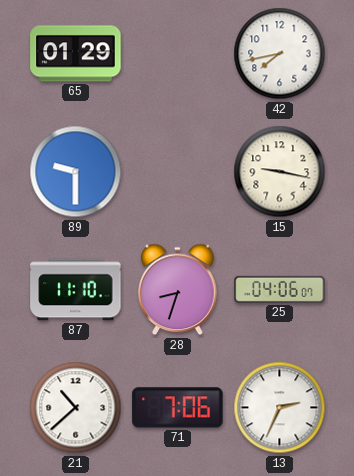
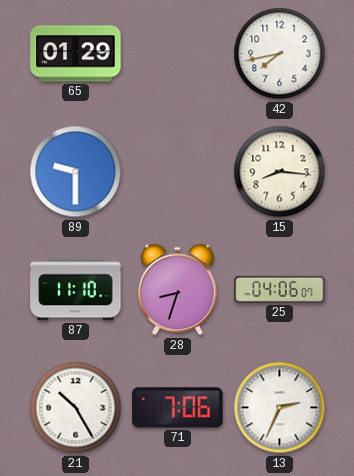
15: 9:17 -> 8:16 (280, 172)
21: 10:38 -> 10:25 (76, 408)
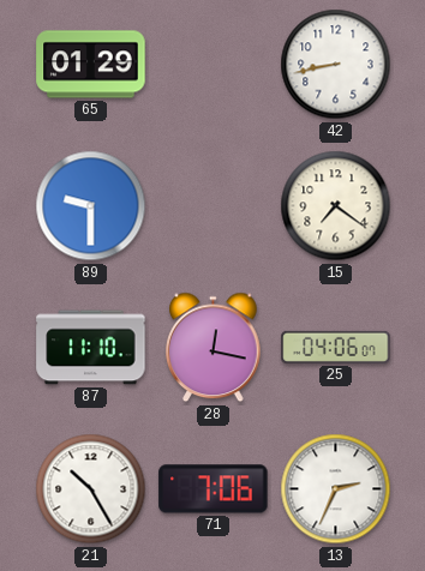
42: 7:43 -> 8:43 (336, 65)
15: 8:16 -> 7:21 (336, 206)
28: 8:33 -> 12:17 (214, 348)
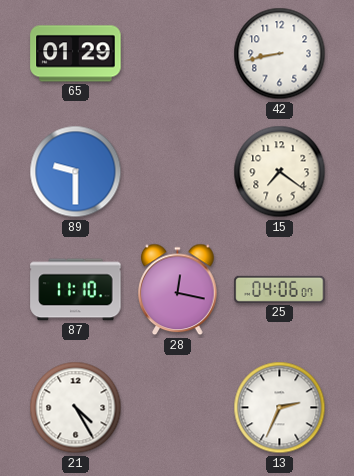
21: 10:25 -> 4:25 (76, 408)
71: 7:06 -> none (214, 489)
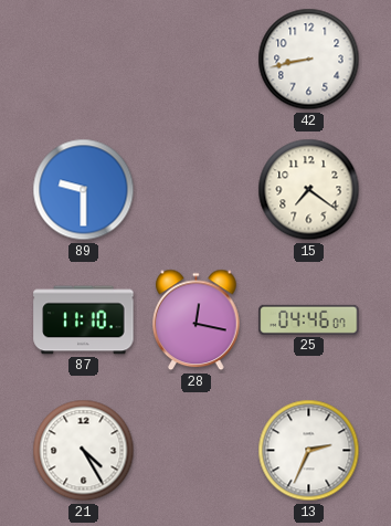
65: 01:29 -> none (76, 54)
25: 04:06 -> 04:46 (309, 319)
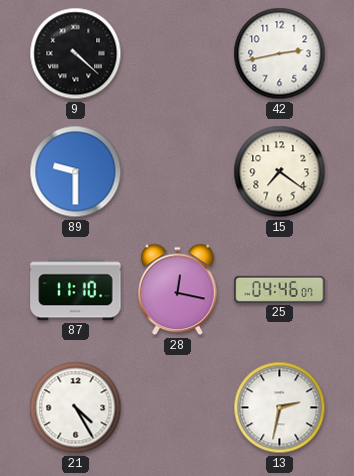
9: none -> 4:22 (76, 54)
42: 8:43 -> 2:43 (280, 54)
13: 2:34 -> 2:32 (280, 408)
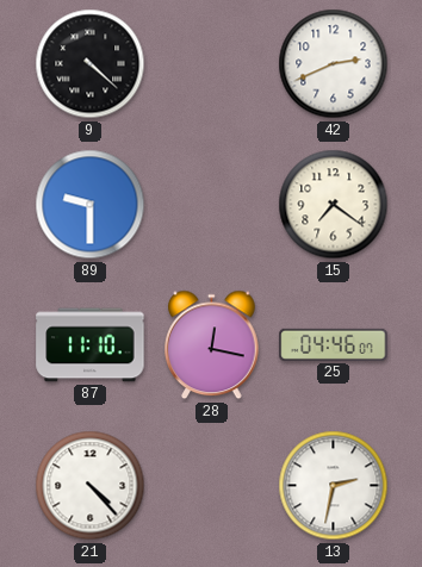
42: 2:43 -> 2:41 (334, 64)
21: 4:25 -> 4:23 (91, 486)
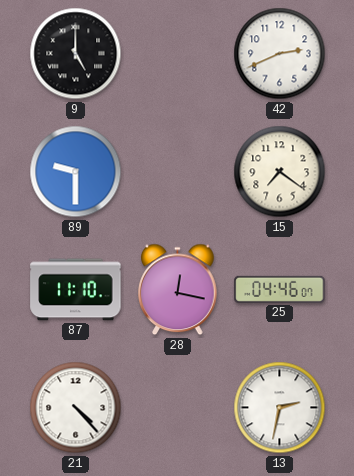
9: 4:22 -> 5:00 (76, 54)
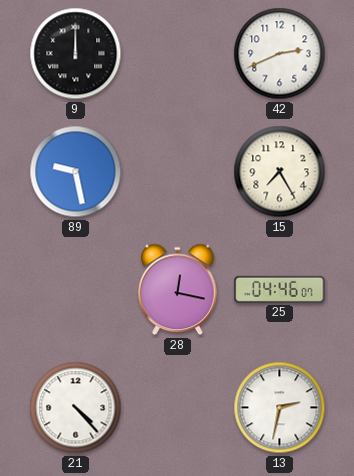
9: 5:00 -> 12:00 (76, 54)
89: 9:30 -> 9:28 (76, 172)
15: 7:21 -> 7:25 (280, 172)
87: 11:10 -> none (76, 290)
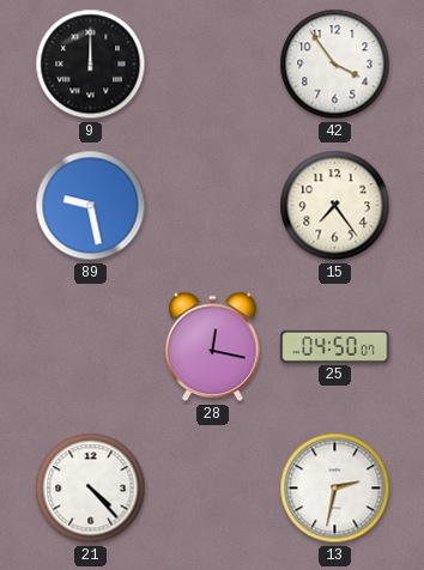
42: 2:41 -> 3:54 (335, 65)
15: 7:25 -> 7:24 (335, 206)
25: 04:46 -> 04:50 (335, 346)
